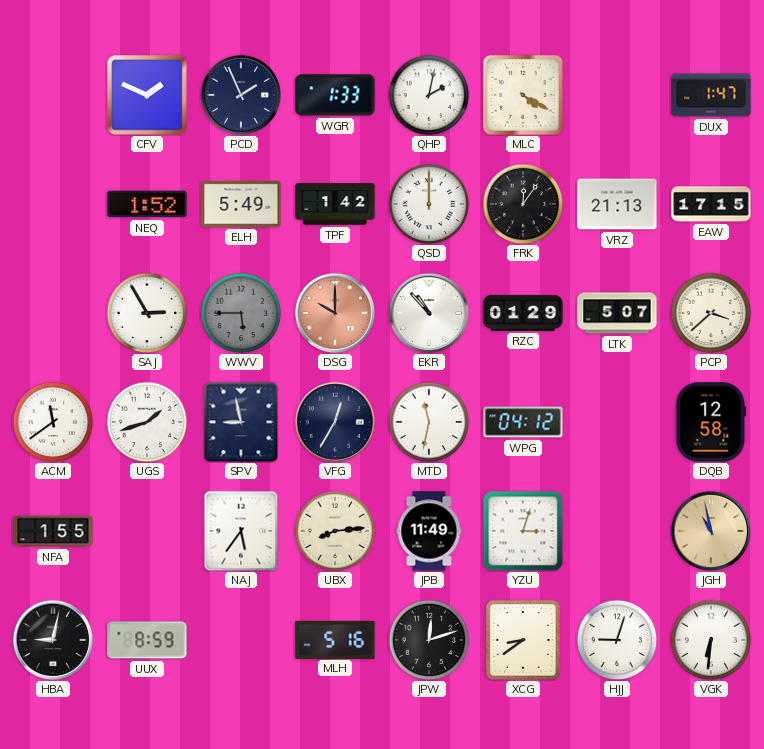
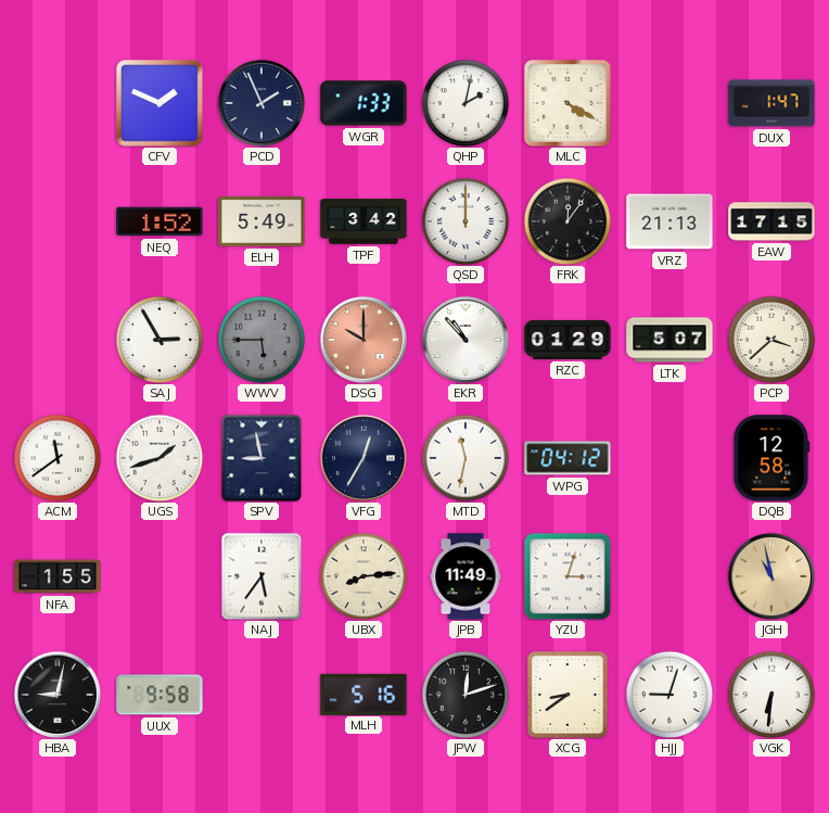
TPF: 1:42 -> 3:42 (364, 221)
UUX: 8:59 -> 9:58 (160, 695)
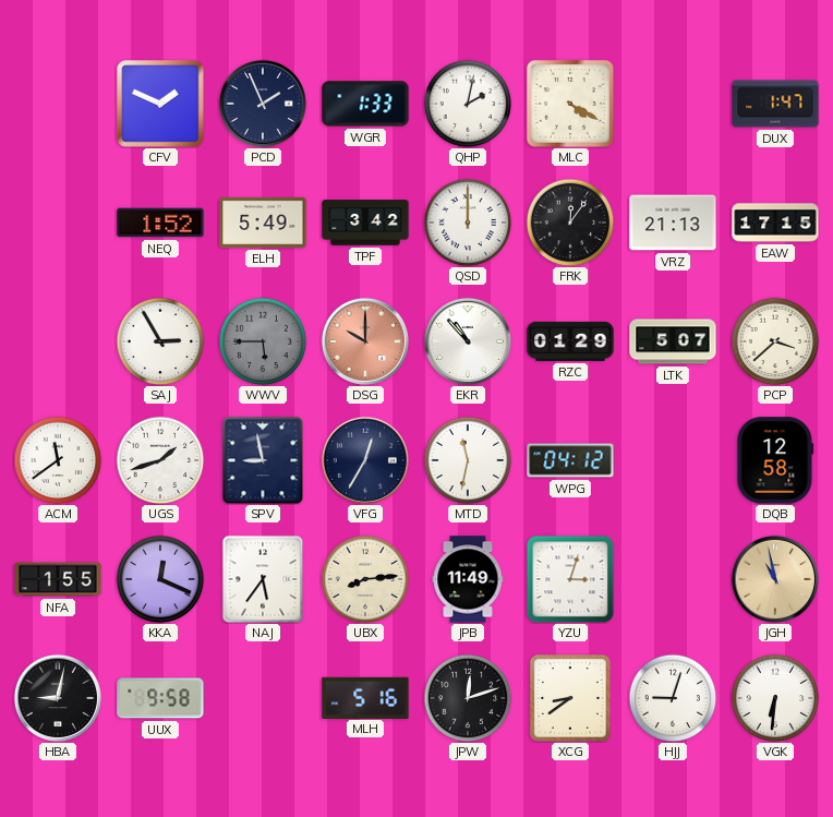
KKA: none -> 12:19 (160, 579)
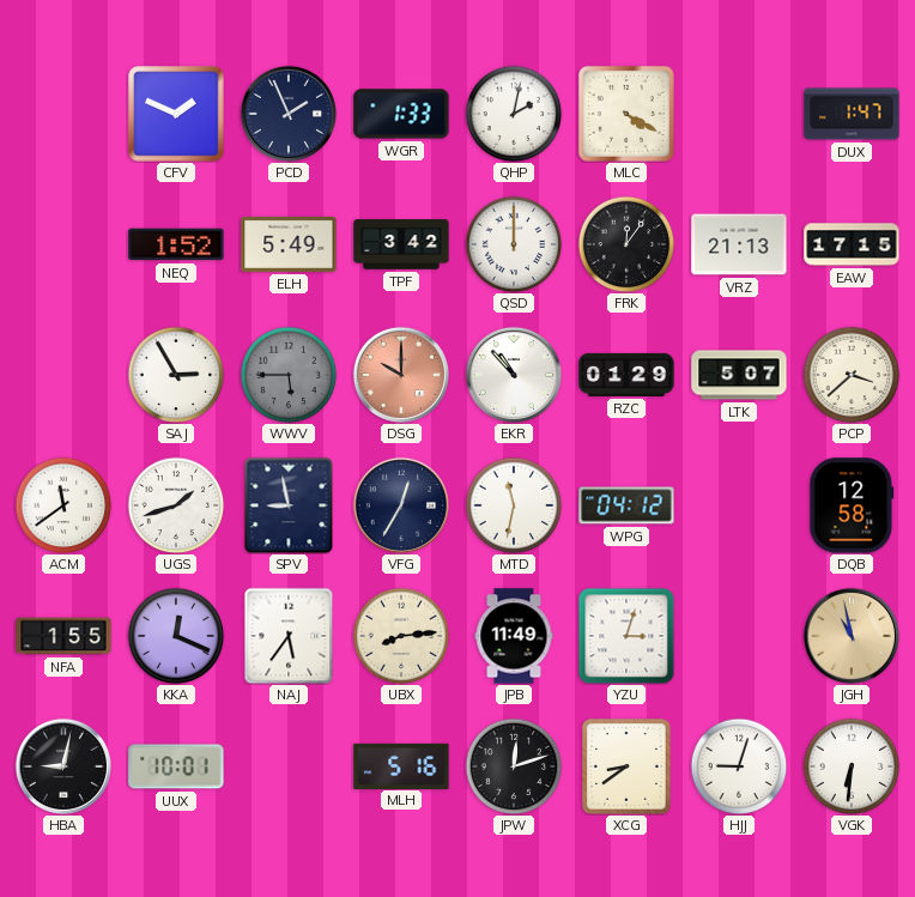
UUX: 9:58 -> 10:01 (176, 766)
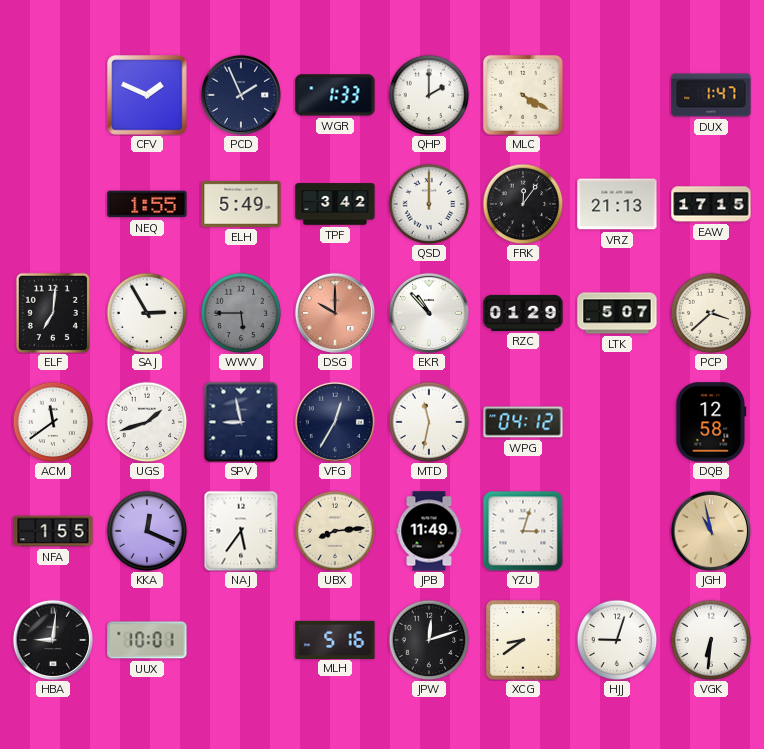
QHP: 2:02 -> 2:00 (429, 95)
NEQ: 1:52 -> 1:55 (147, 204)
ELF: none -> 7:01 (53, 313)
HBA: 9:02 -> 9:01 (53, 640)
